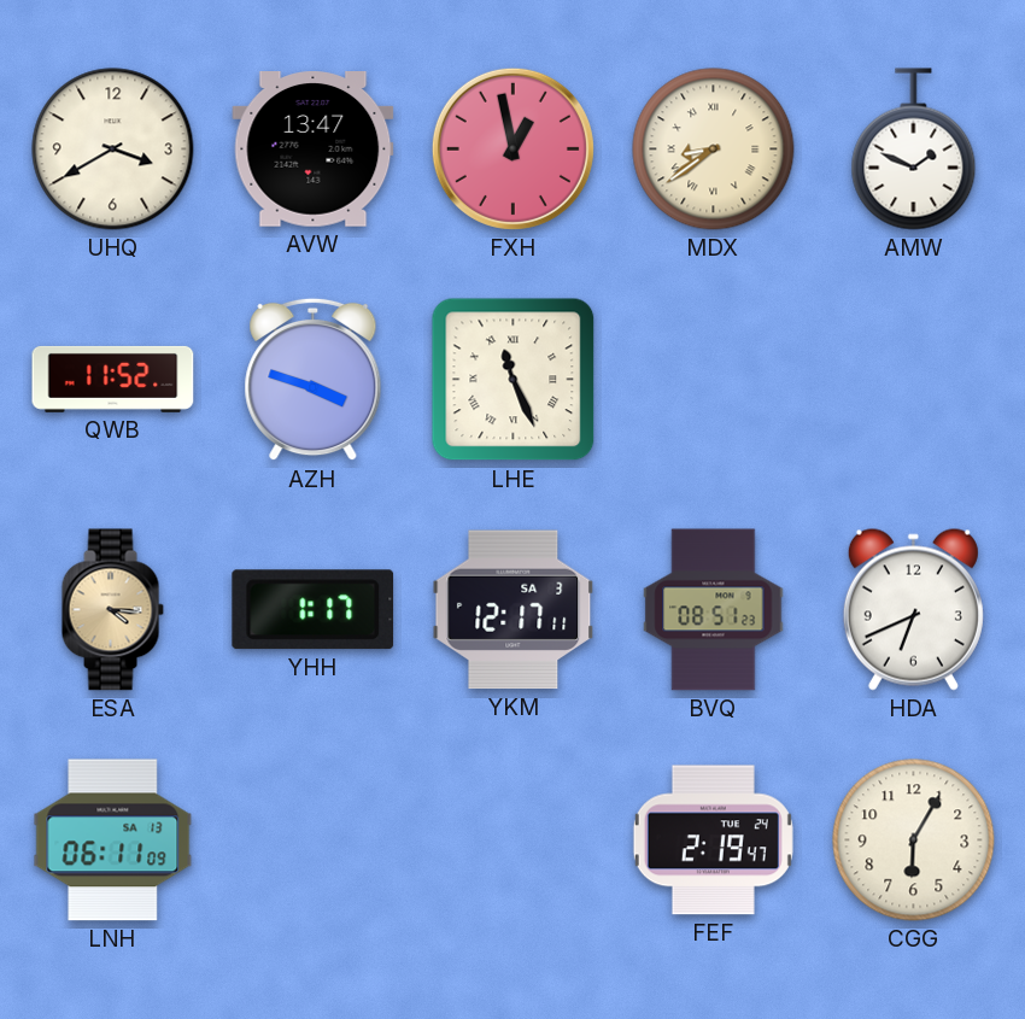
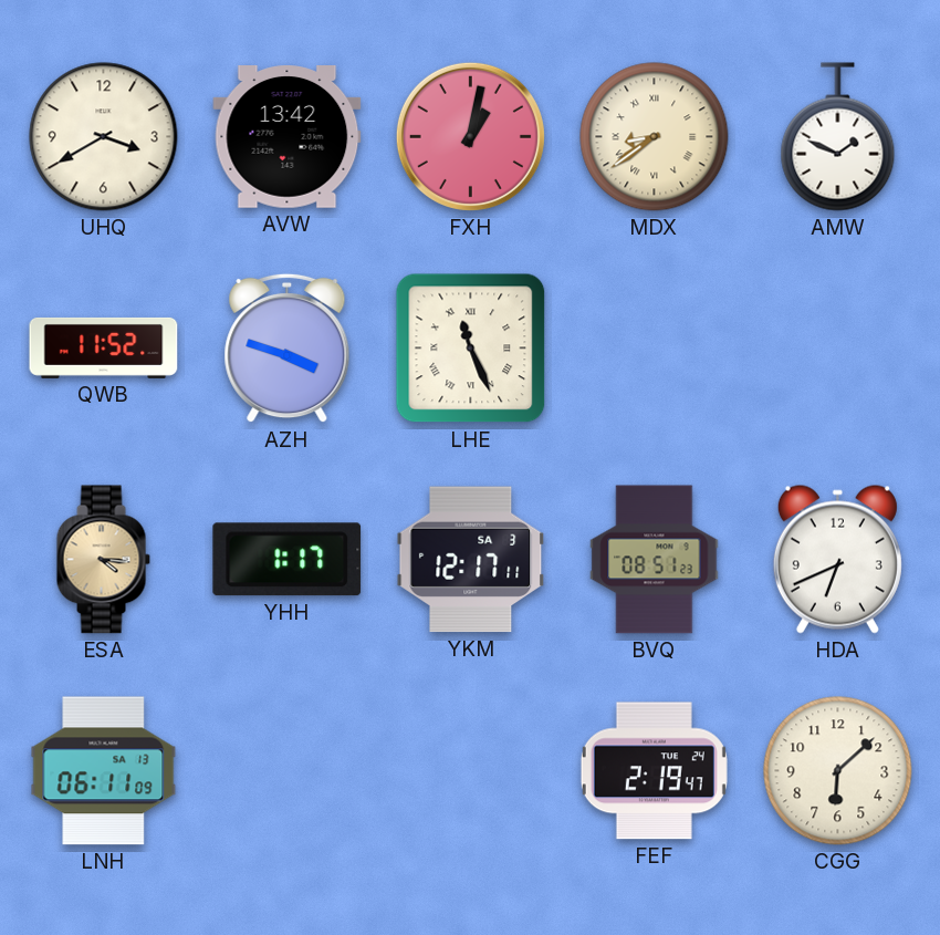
AVW: 13:47 -> 13:42 (288, 137)
FXH: 12:58 -> 1:02 (470, 136)
CGG: 6:05 -> 6:08 (838, 771)
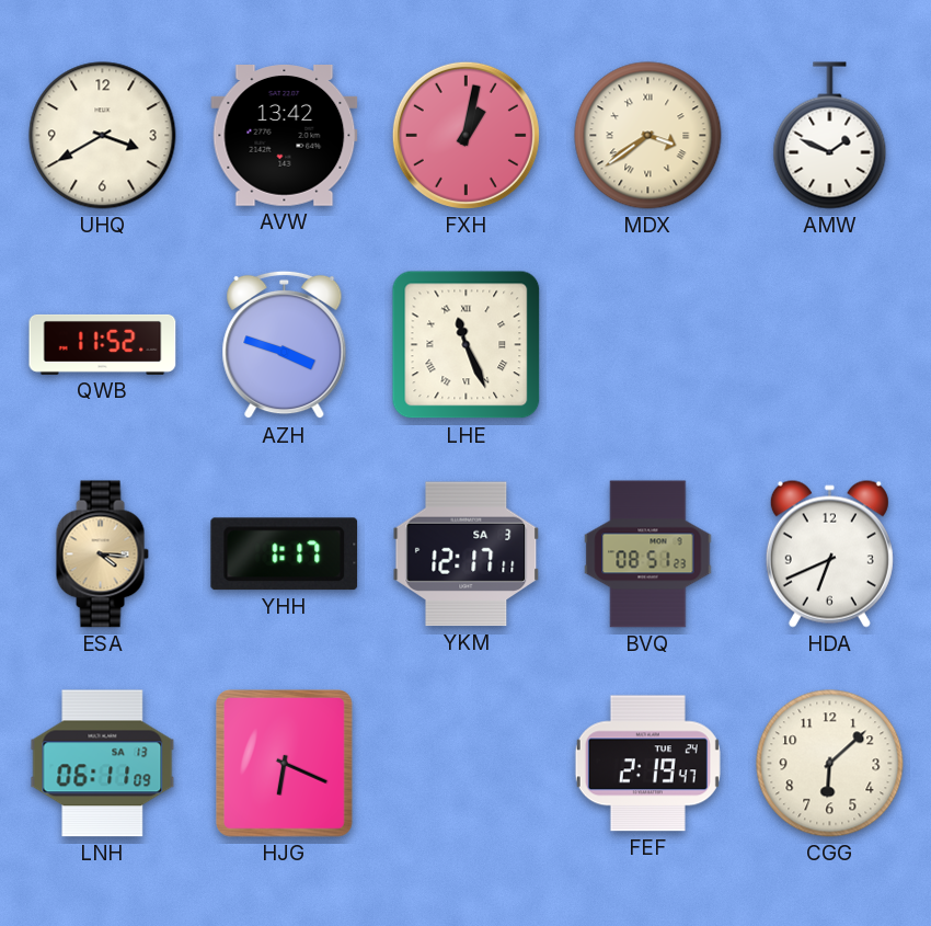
MDX: 8:39 -> 3:39 (648, 136)
HJG: none -> 6:19 (285, 764)
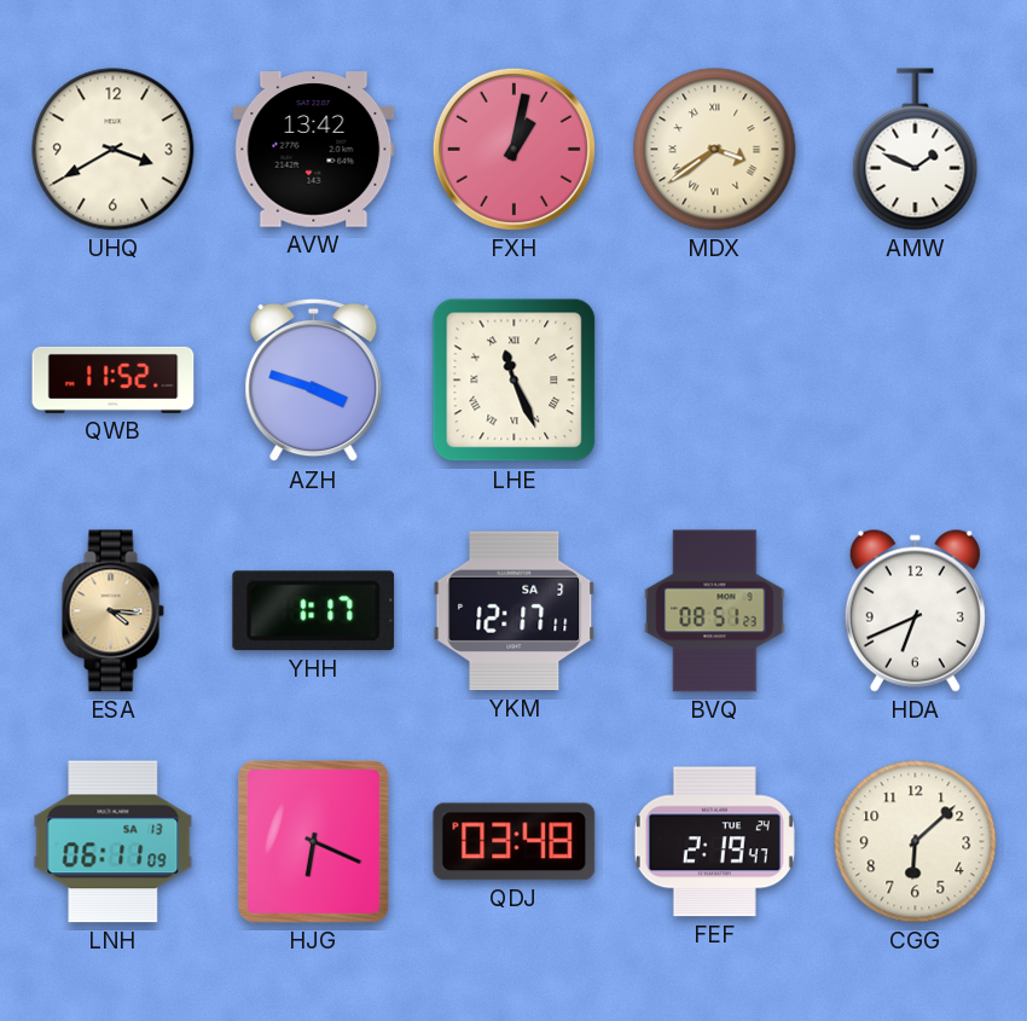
QDJ: none -> 03:48 (515, 842)
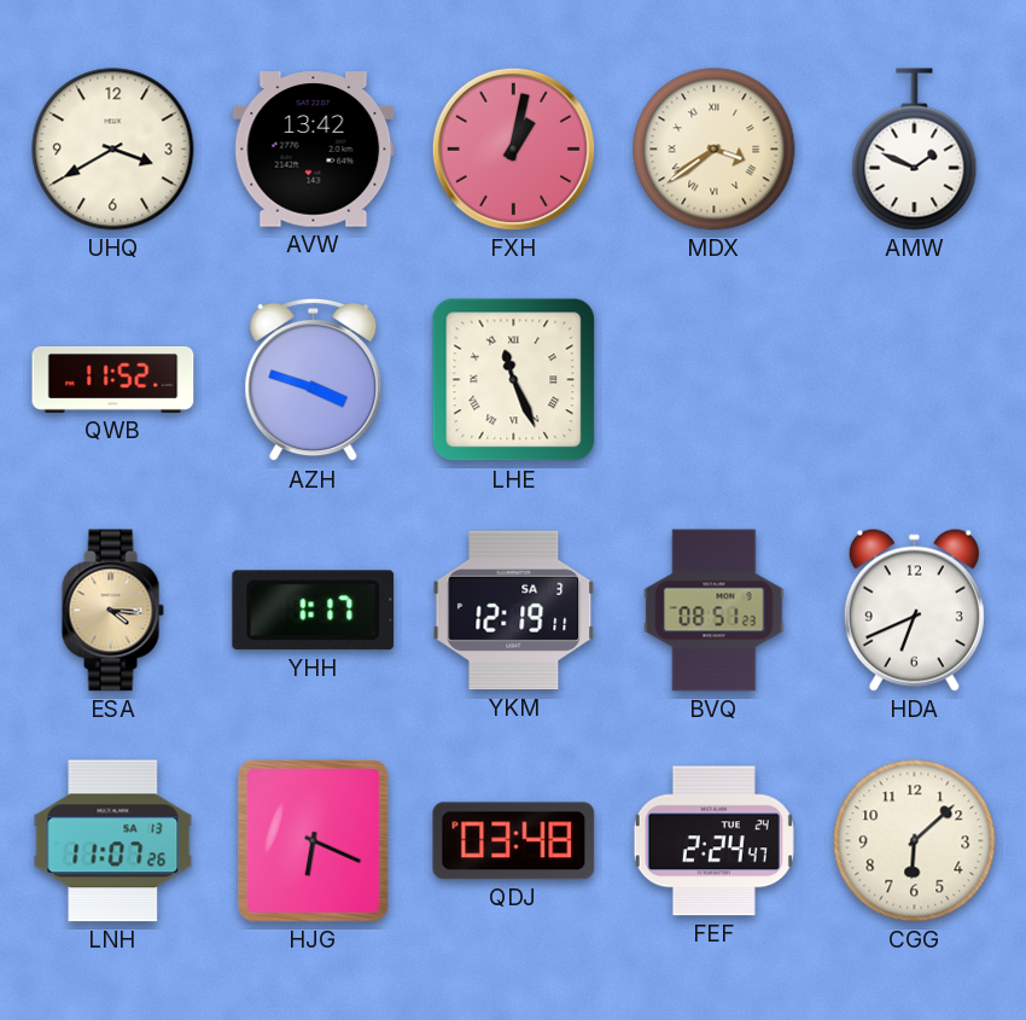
YKM: 12:17 -> 12:19 (514, 611)
LNH: 06:11 -> 11:07 (113, 841)
FEF: 2:19 -> 2:24 (713, 841)
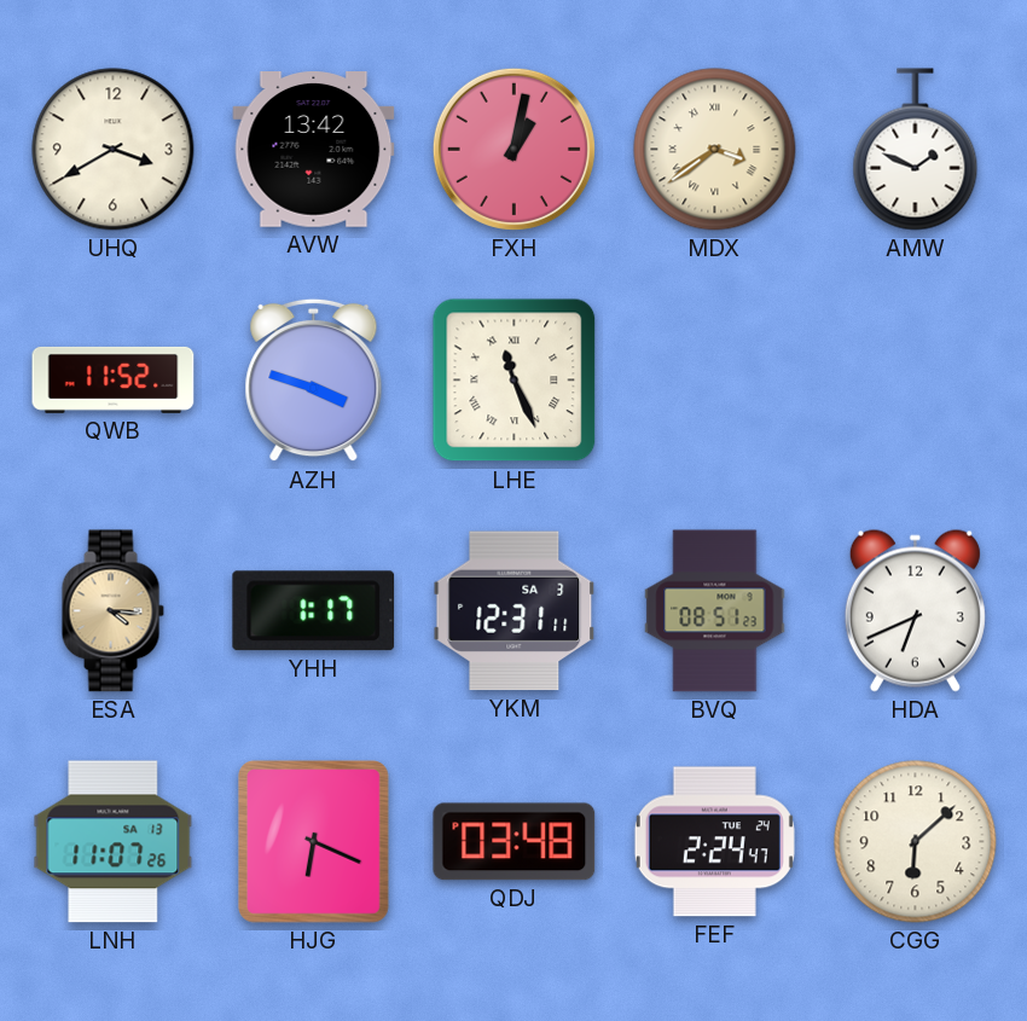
YKM: 12:19 -> 12:31 (515, 611)
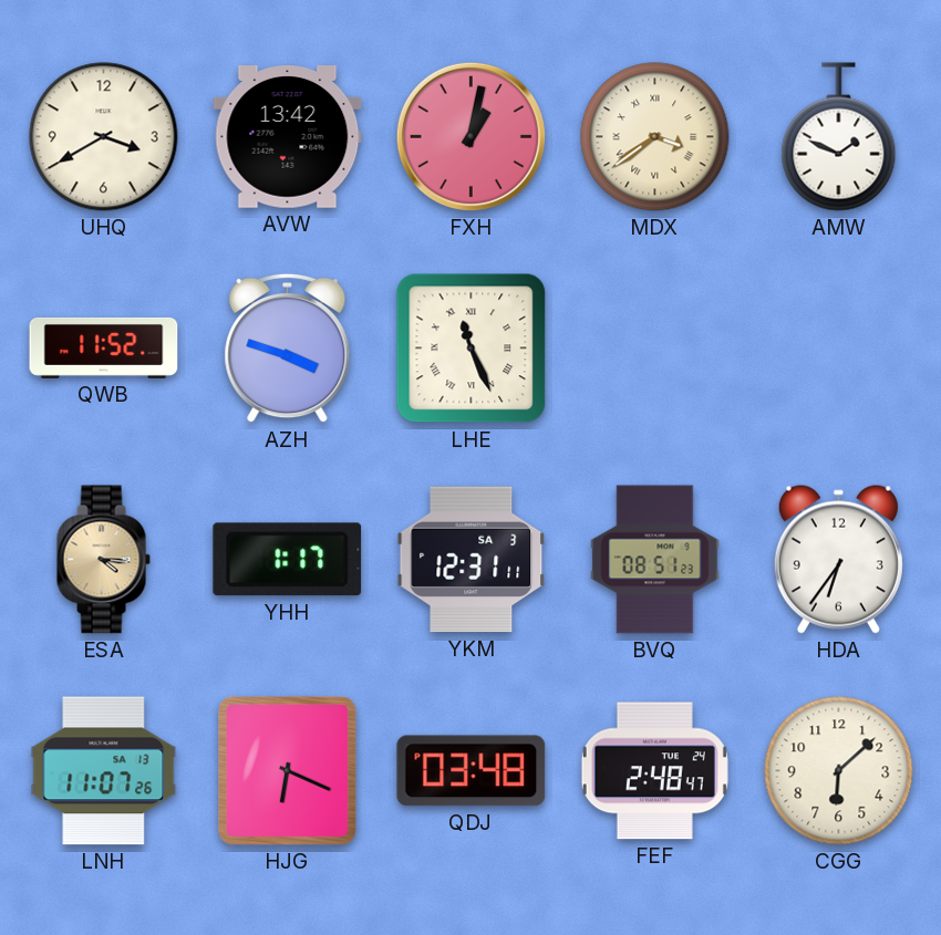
HDA: 6:41 -> 6:36 (838, 559)
FEF: 2:24 -> 2:48 (654, 771)
